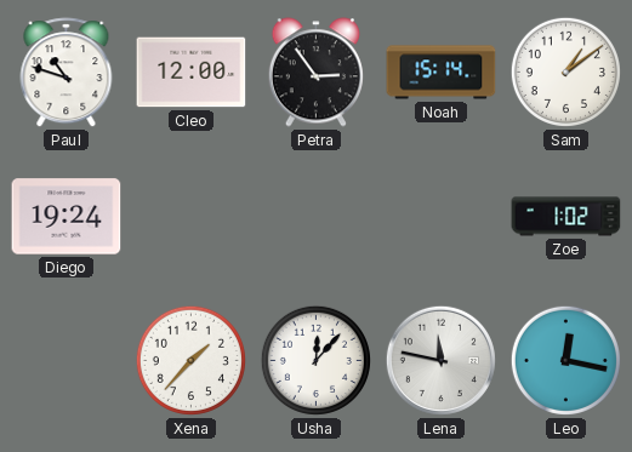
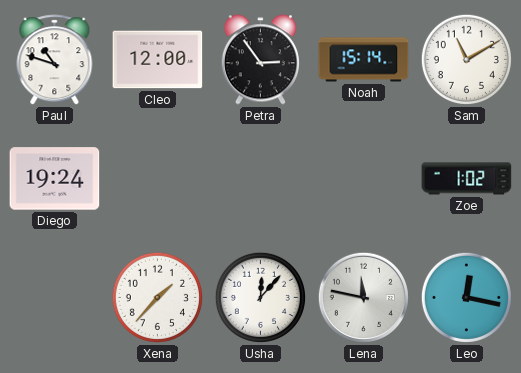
Sam: 1:09 -> 11:10 (466, 59)
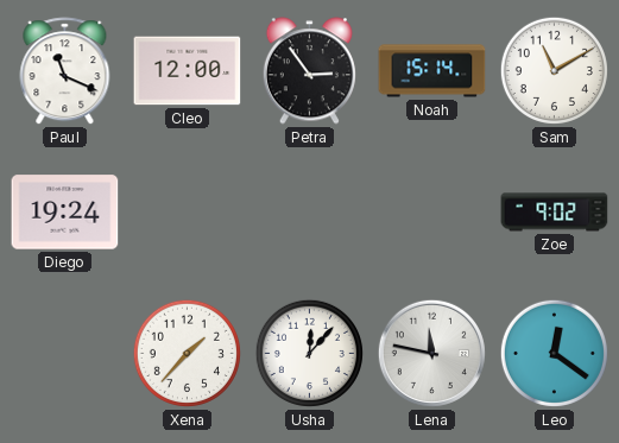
Paul: 10:48 -> 11:19 (65, 71)
Zoe: 1:02 -> 9:02 (555, 213)
Leo: 12:17 -> 12:21 (554, 353)
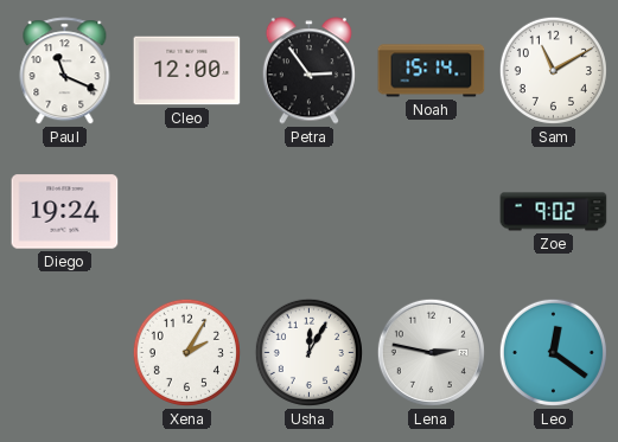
Xena: 1:37 -> 2:05 (186, 352)
Usha: 12:07 -> 12:05 (308, 352)
Lena: 11:47 -> 2:47 (431, 352)
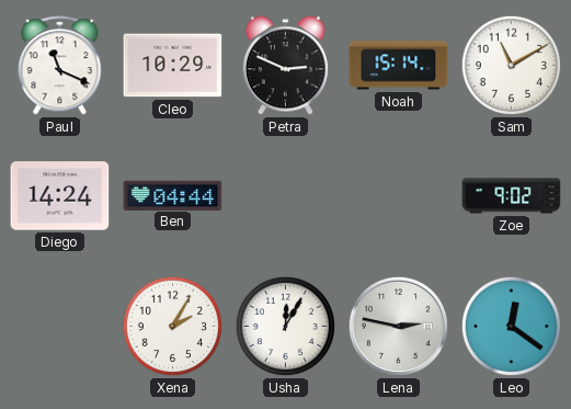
Cleo: 12:00 -> 10:29 (173, 66)
Petra: 2:54 -> 2:49 (285, 66)
Diego: 19:24 -> 14:24 (60, 196)
Ben: none -> 04:44 (173, 195)
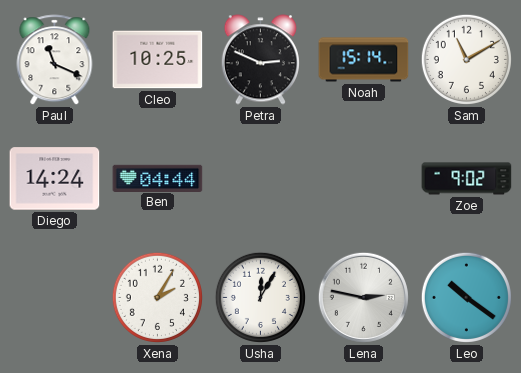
Cleo: 10:29 -> 10:25 (158, 60)
Leo: 12:21 -> 10:21 (466, 297)
